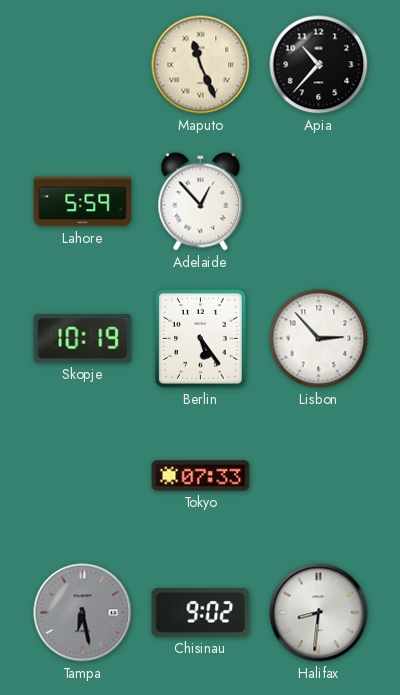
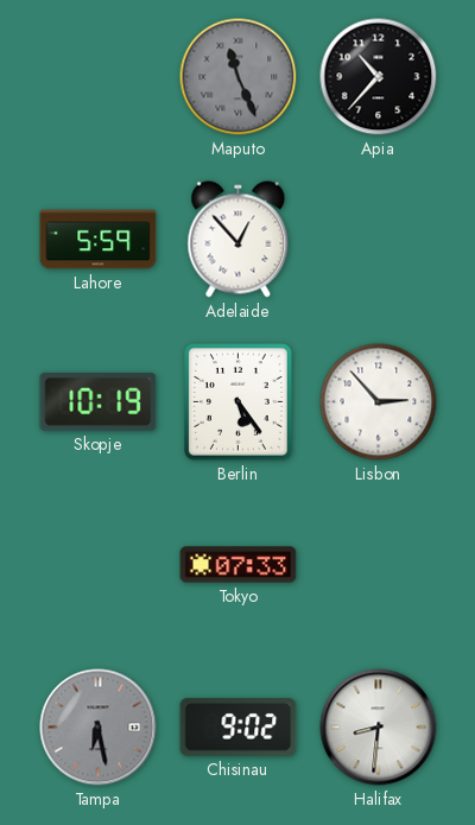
Maputo dial: cream -> grey (239, 77)
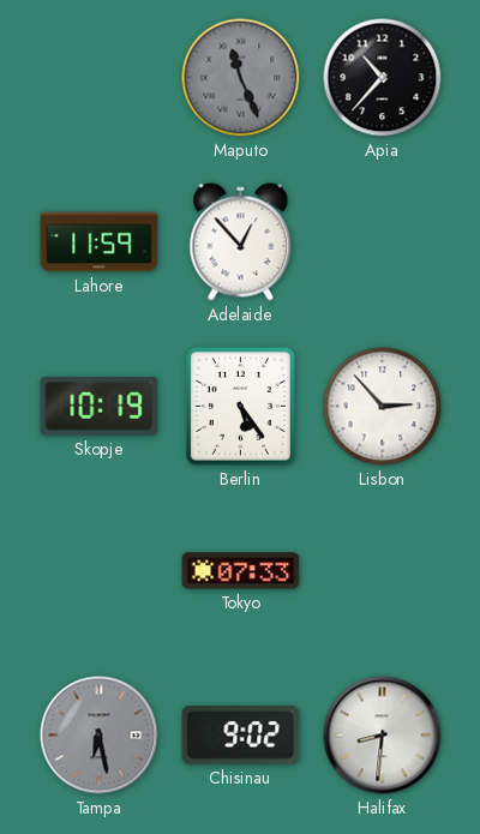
Lahore: 5:59 -> 11:59 (100, 242)
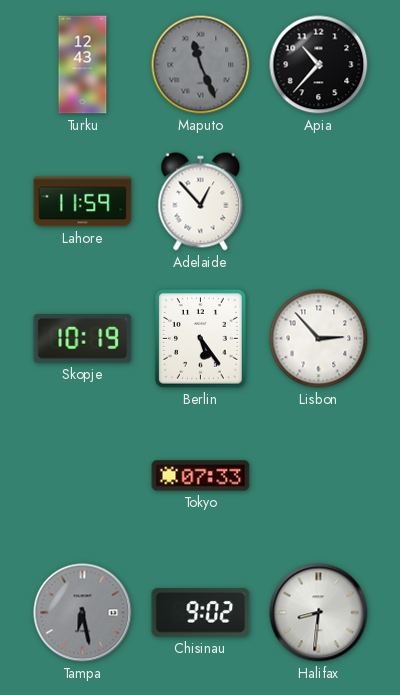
Turku: none -> 12:43 (83, 65)
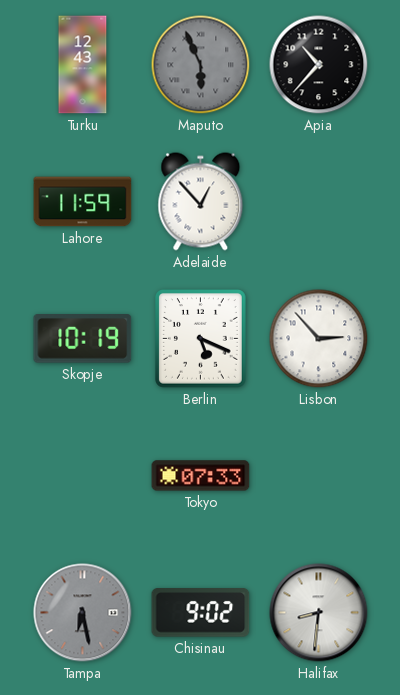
Maputo: 11:26 -> 5:56 (201, 65)
Berlin: 5:24 -> 5:19 (201, 339)
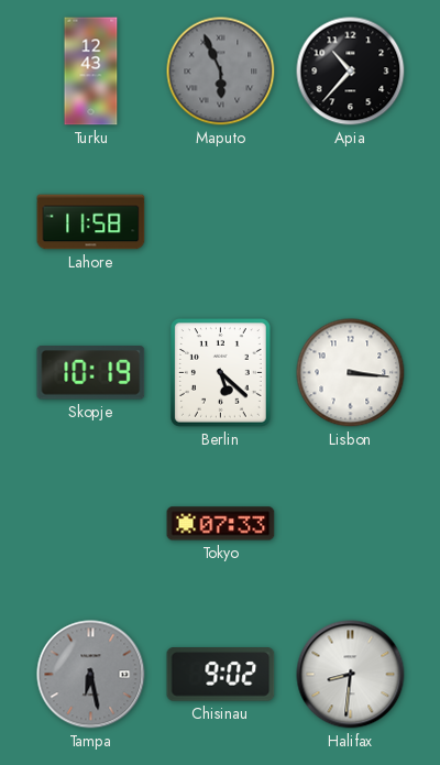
Lahore: 11:59 -> 11:58 (91, 222)
Adelaide: 12:53 -> none (201, 202)
Berlin: 5:19 -> 5:22 (221, 373)
Lisbon: 2:53 -> 3:16 (351, 373)
